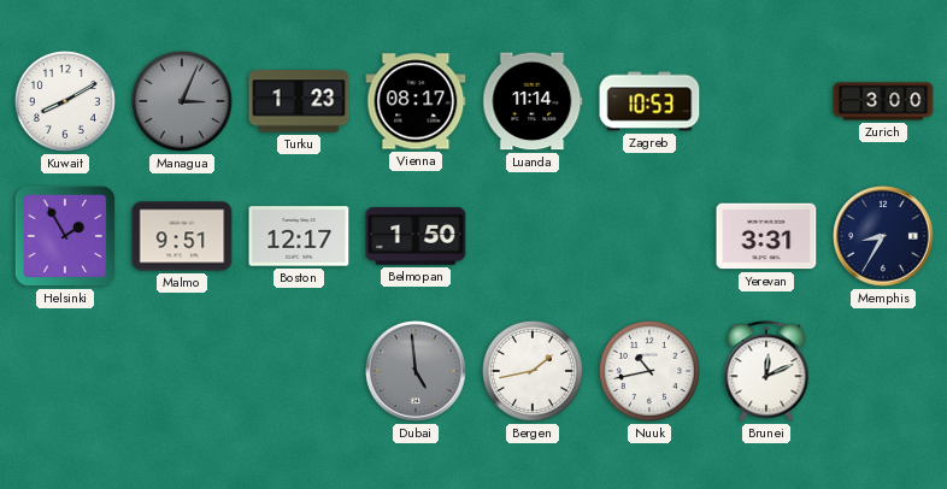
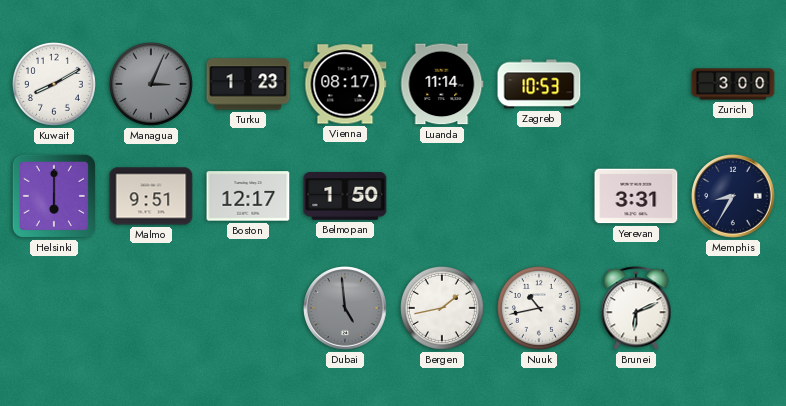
Helsinki: 1:55 -> 6:00 (54, 196)
Brunei: 12:11 -> 6:11 (636, 308)
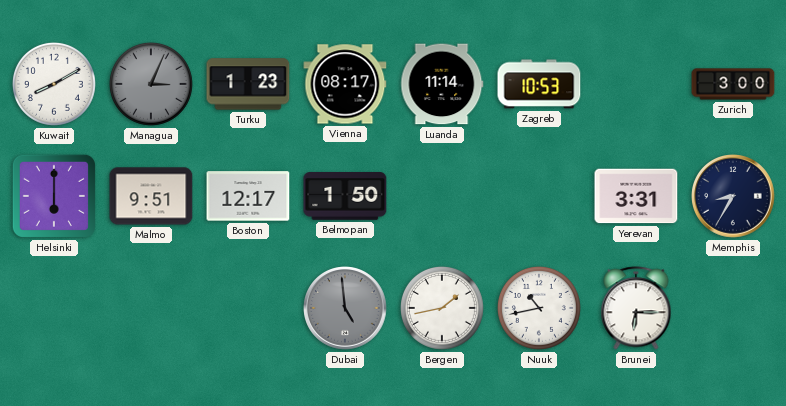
Brunei: 6:11 -> 6:15 (636, 308)
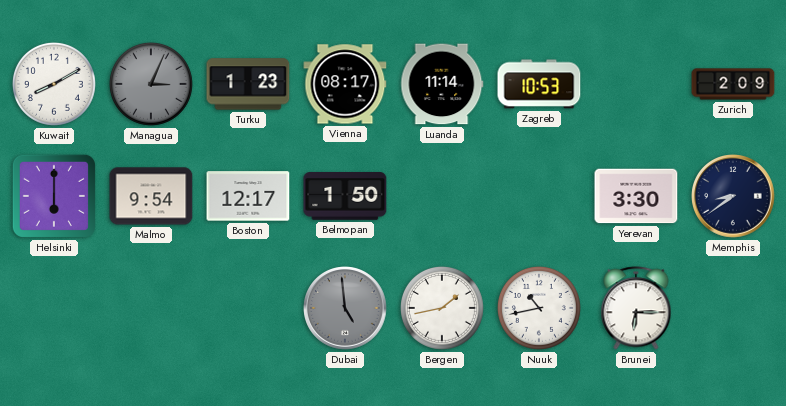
Zurich: 3:00 -> 2:09 (733, 84)
Malmo: 9:51 -> 9:54 (151, 196)
Yerevan: 3:31 -> 3:30 (636, 196)
Memphis: 8:35 -> 8:39 (733, 196)
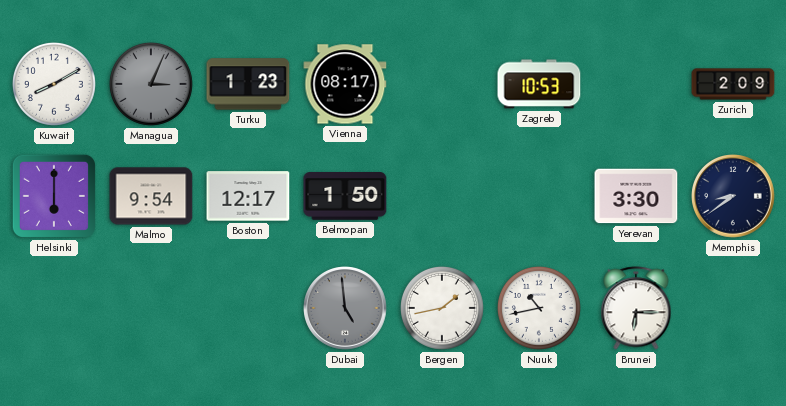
Luanda: 11:14 -> none (442, 84)
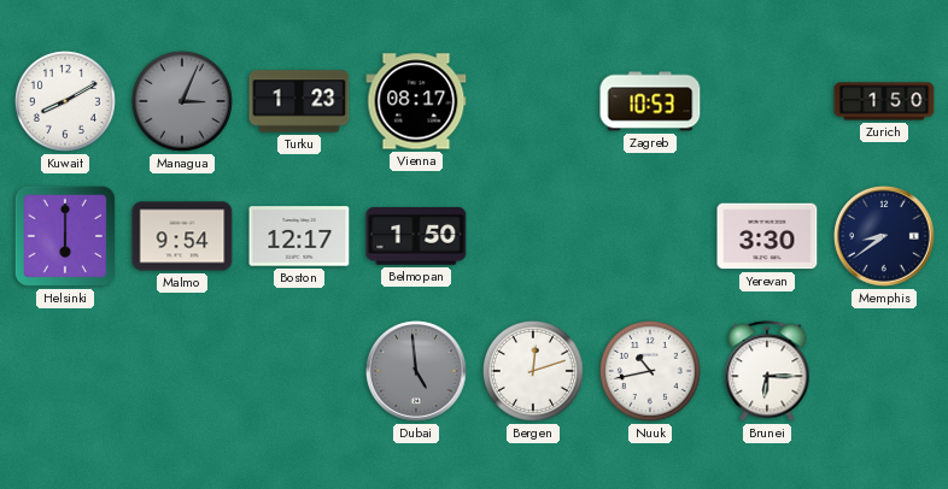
Zurich: 2:09 -> 1:50 (884, 101)
Bergen: 1:43 -> 12:12 (533, 371)
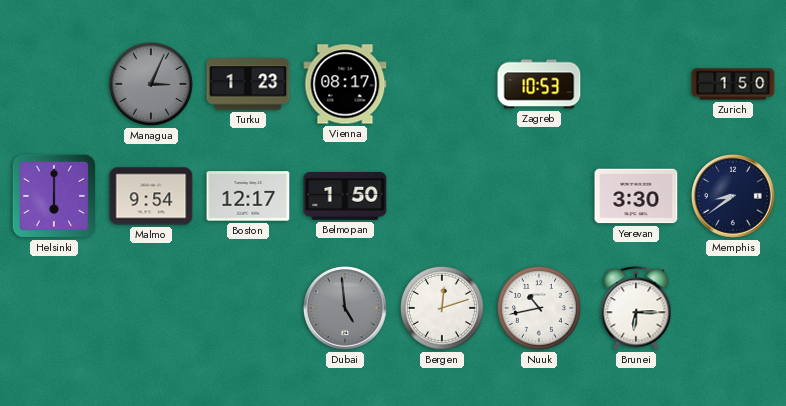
Kuwait: 8:10 -> none (65, 101)
